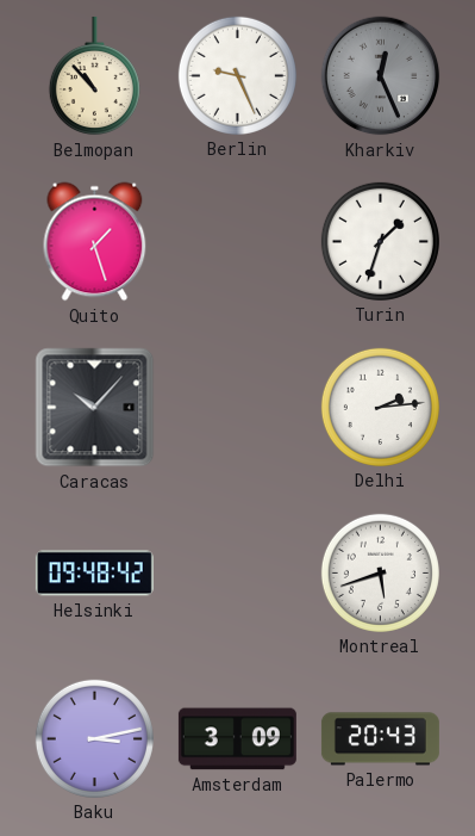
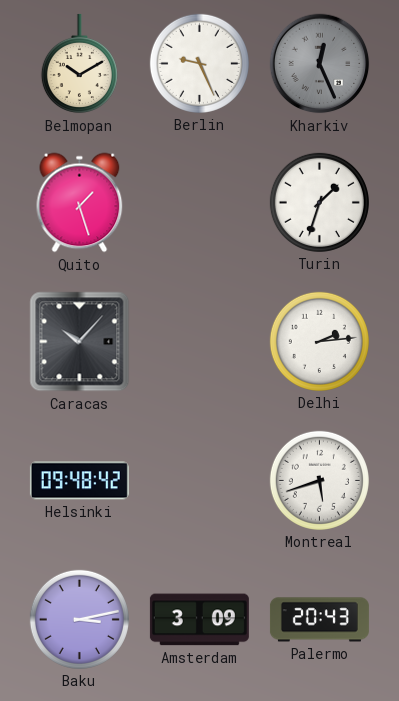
Belmopan: 10:53 -> 10:10 (79, 64)
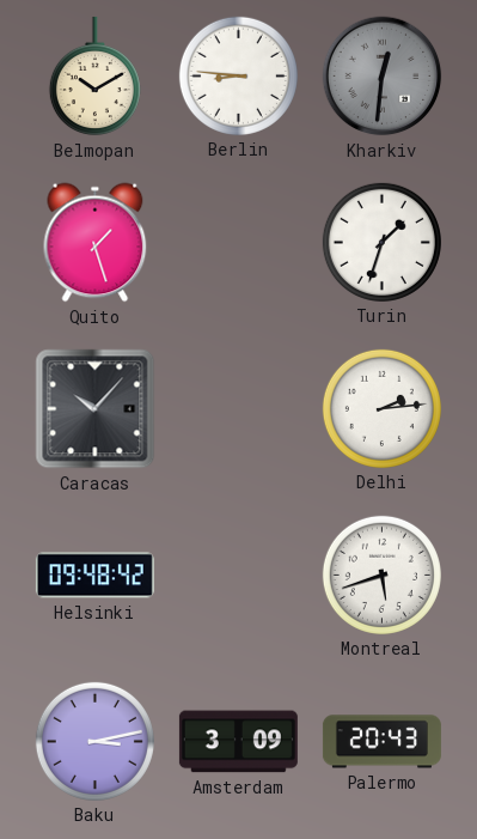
Berlin: 9:26 -> 8:46 (238, 75)
Kharkiv: 12:26 -> 12:31 (383, 77)
